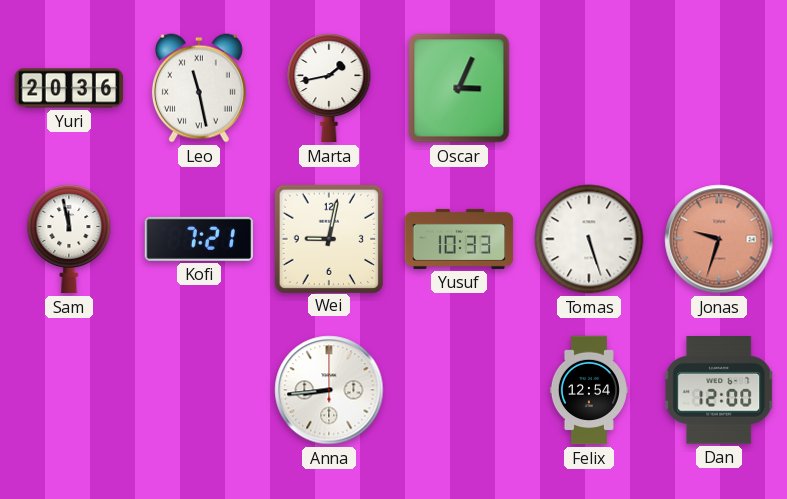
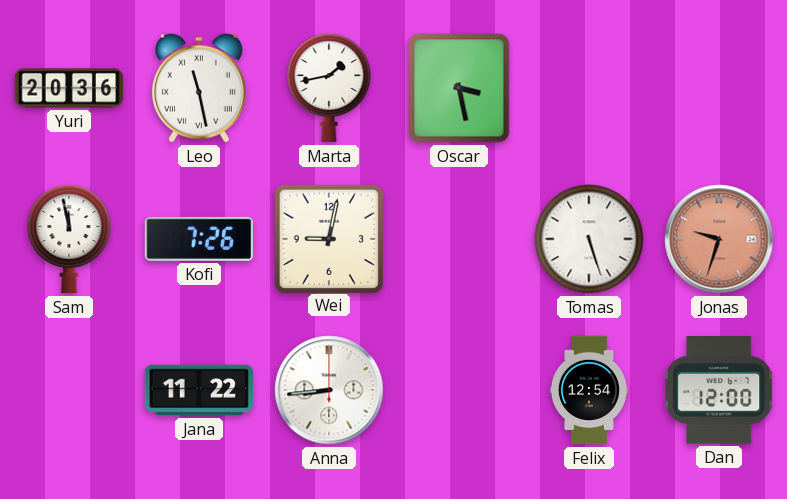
Oscar: 3:04 -> 3:28 (459, 88)
Kofi: 7:21 -> 7:26 (199, 239)
Yusuf: 10:33 -> none (459, 239)
Jana: none -> 11:22 (198, 390)
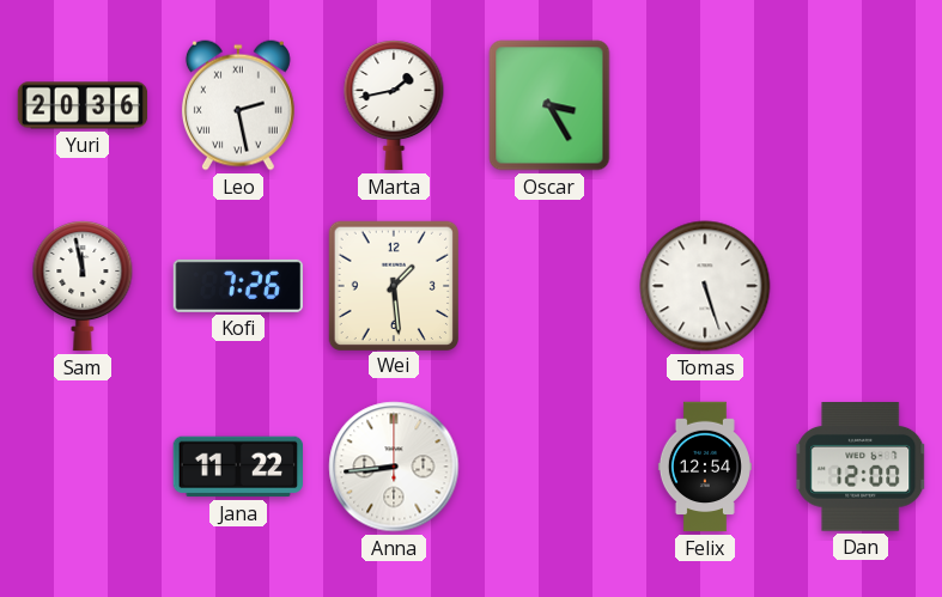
Leo: 11:28 -> 2:28 (238, 105)
Oscar: 3:28 -> 3:25 (549, 105)
Wei: 9:02 -> 1:29 (393, 285)
Jonas: 9:33 -> none (719, 239)
